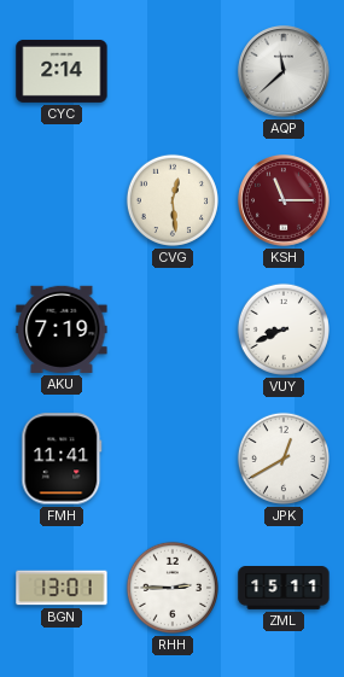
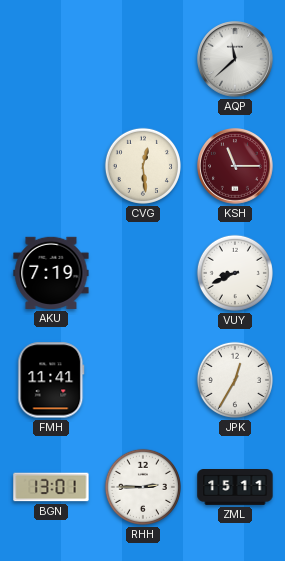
CYC: 2:14 -> none (62, 71)
JPK: 12:40 -> 12:35 (235, 380)
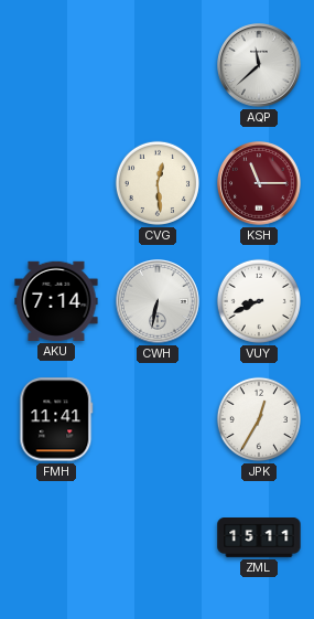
AKU: 7:19 -> 7:14 (56, 301)
CWH: none -> 6:32 (159, 302)
BGN: 13:01 -> none (51, 487)
RHH: 2:45 -> none (143, 487)
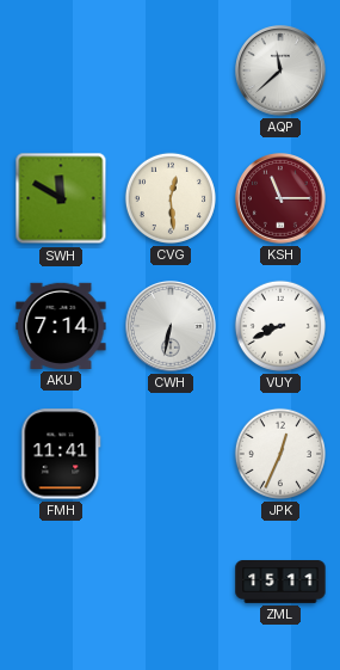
SWH: none -> 11:50 (61, 198)
JPK: 12:35 -> 12:34 (280, 454)
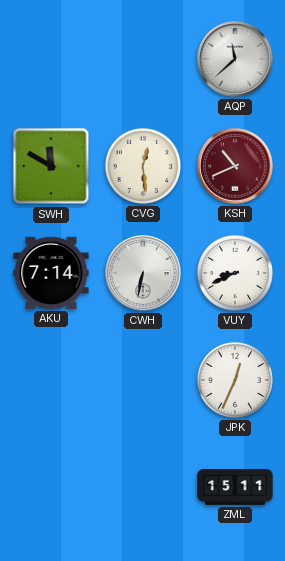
KSH: 11:15 -> 10:41 (236, 167)
FMH: 11:41 -> none (61, 454)
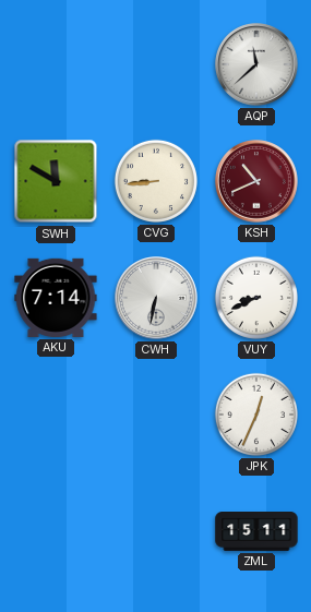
CVG: 12:29 -> 8:44 (156, 181)
